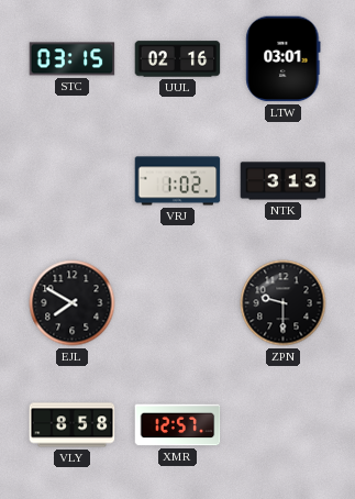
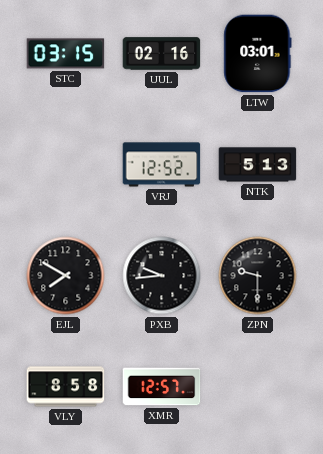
VRJ: 1:02 -> 12:52 (162, 165)
NTK: 3:13 -> 5:13 (258, 165)
PXB: none -> 9:44 (162, 276)
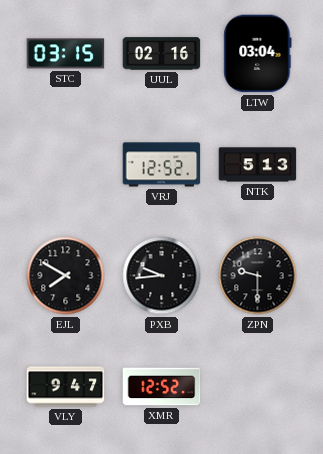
LTW: 03:01 -> 03:04 (258, 54)
VLY: 8:58 -> 9:47 (66, 387)
XMR: 12:57 -> 12:52 (162, 387)
